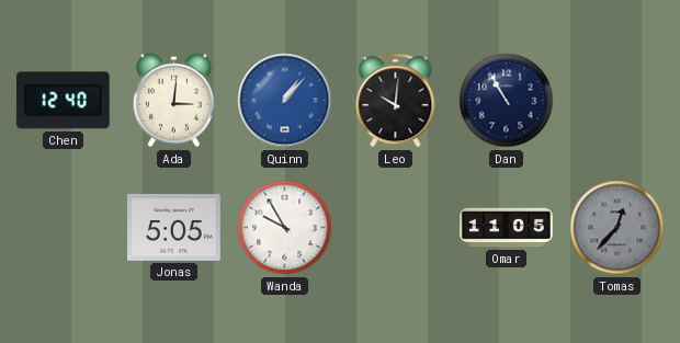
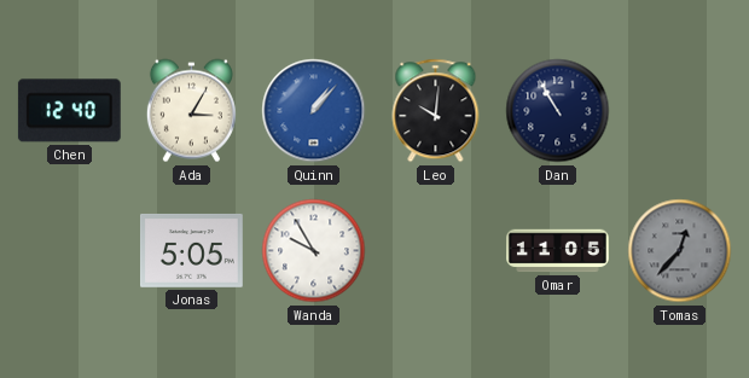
Ada: 3:01 -> 3:05 (191, 111)
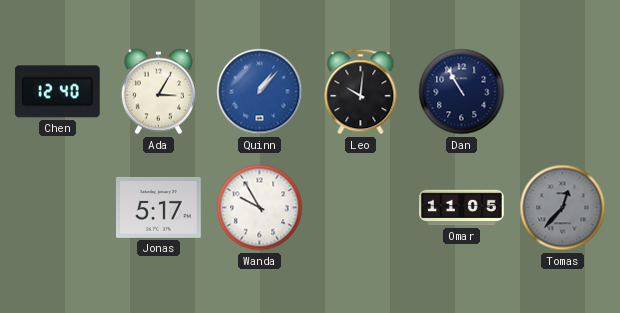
Jonas: 5:05 -> 5:17 (159, 207)
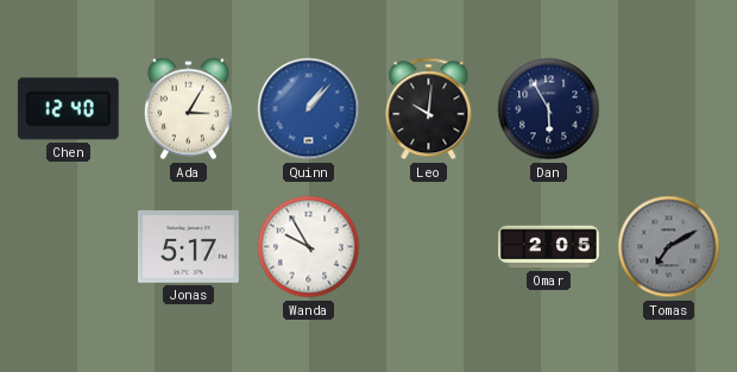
Dan: 10:55 -> 5:55 (549, 109)
Omar: 11:05 -> 2:05 (549, 247)
Tomas: 12:37 -> 7:10 (669, 247)
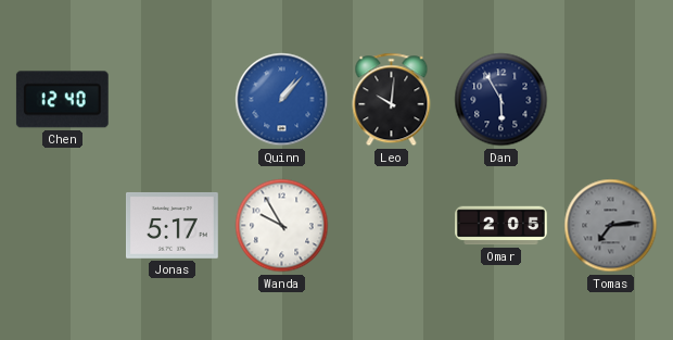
Ada: 3:05 -> none (188, 109)
Tomas: 7:10 -> 7:14 (611, 226)
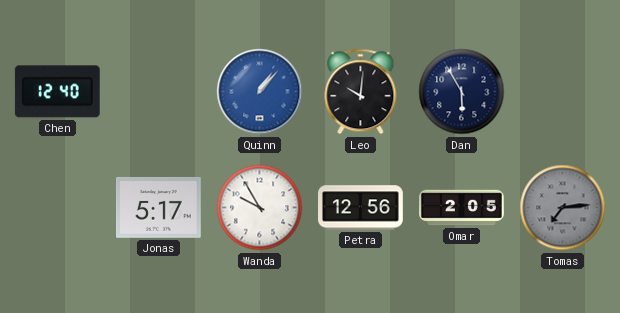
Petra: none -> 12:56 (361, 208)
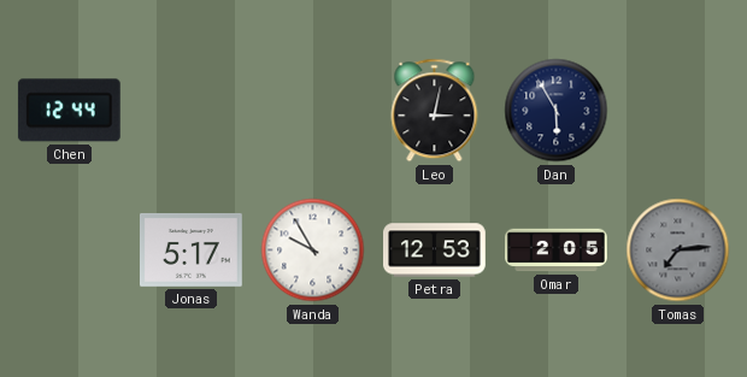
Chen: 12:40 -> 12:44 (69, 111)
Quinn: 1:07 -> none (260, 92)
Leo: 10:01 -> 3:02 (435, 111)
Petra: 12:56 -> 12:53 (435, 251)
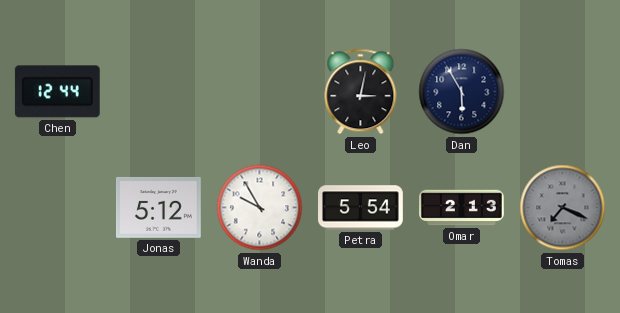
Jonas: 5:17 -> 5:12 (159, 207)
Petra: 12:53 -> 5:54 (361, 208)
Omar: 2:05 -> 2:13 (462, 208)
Tomas: 7:14 -> 7:19 (563, 208)
